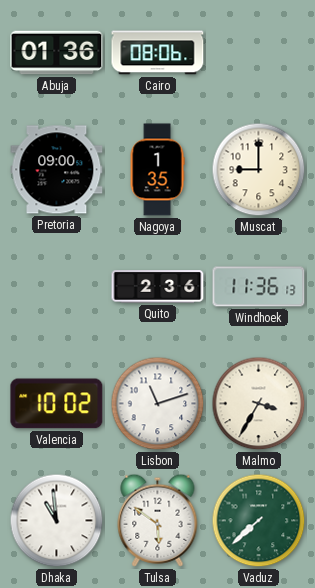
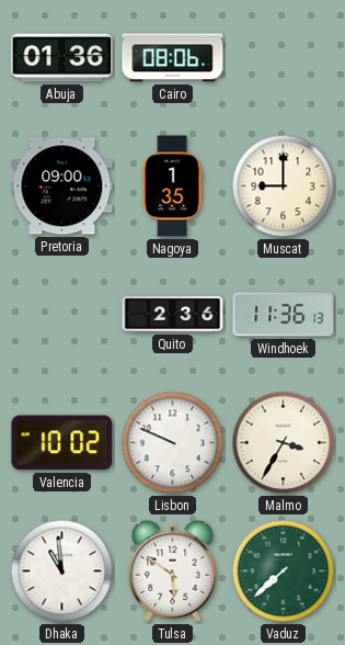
Lisbon: 11:12 -> 9:49 (173, 443)
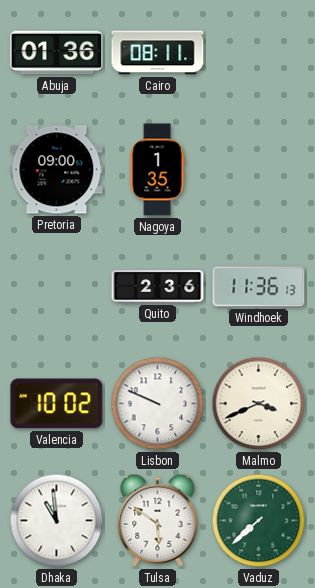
Cairo: 08:06 -> 08:11 (158, 53)
Muscat: 9:00 -> none (284, 186)
Malmo: 3:35 -> 3:41 (259, 404)
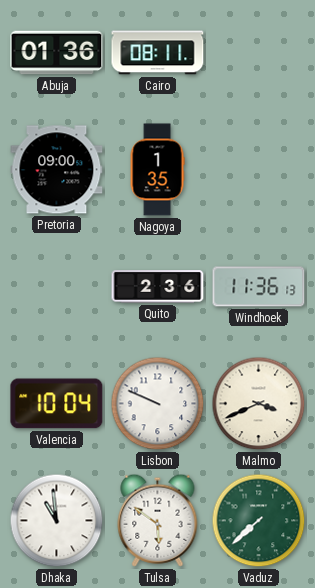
Valencia: 10:02 -> 10:04 (57, 404)
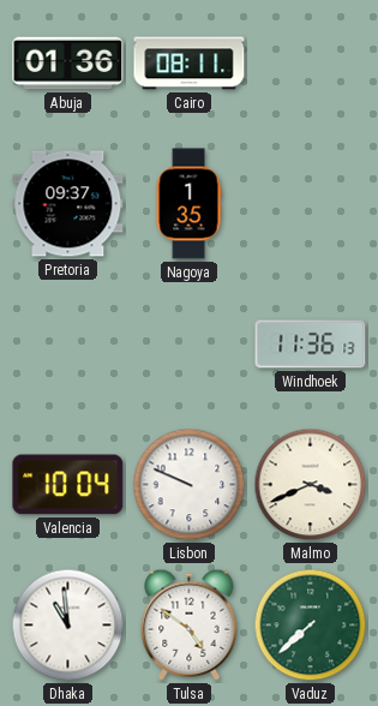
Pretoria: 09:00 -> 09:37 (68, 204)
Quito: 2:36 -> none (158, 287)
Tulsa: 5:51 -> 4:51 (190, 624)
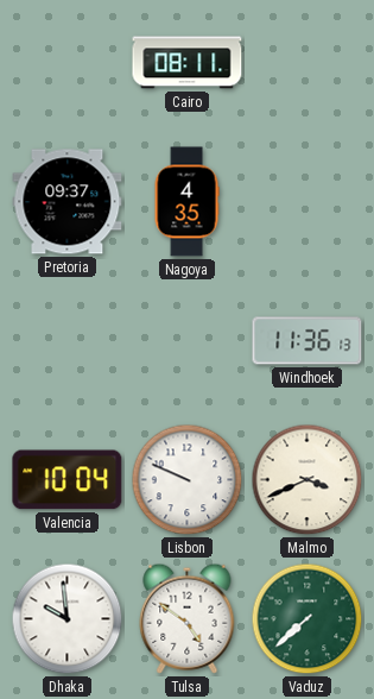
Abuja: 01:36 -> none (68, 64)
Nagoya: 1:35 -> 4:35 (186, 202)
Dhaka: 10:59 -> 9:59 (68, 619)
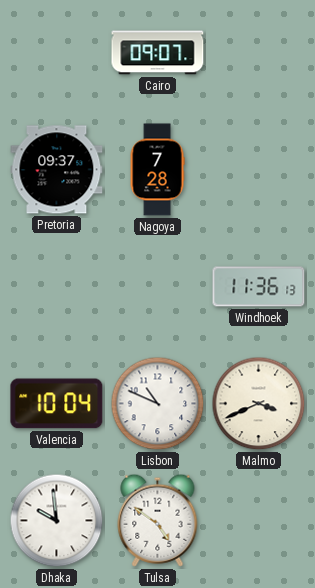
Cairo: 08:11 -> 09:07 (158, 53)
Nagoya: 4:35 -> 7:28 (157, 170)
Lisbon: 9:49 -> 10:49 (158, 404)
Vaduz: 7:38 -> none (308, 619)
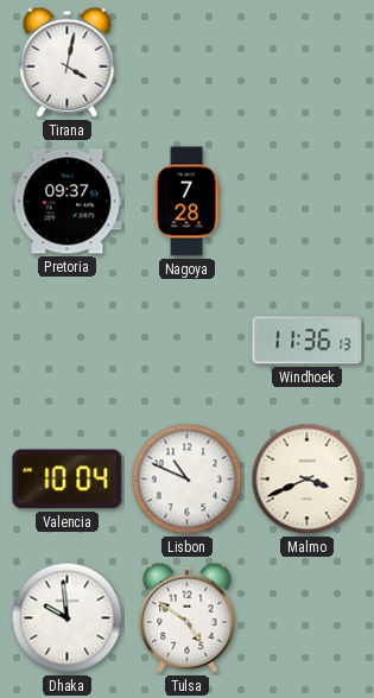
Tirana: none -> 4:02 (68, 62)
Cairo: 09:07 -> none (158, 53)
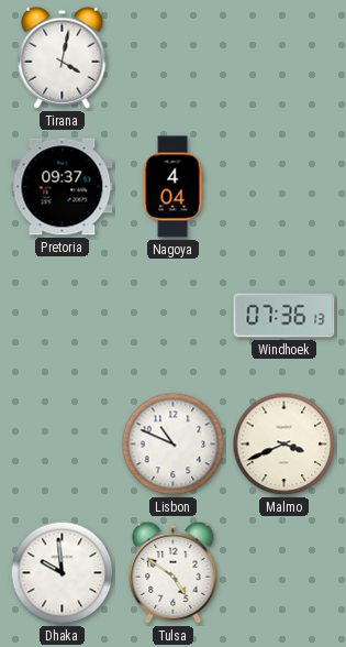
Nagoya: 7:28 -> 4:04 (172, 187)
Windhoek: 11:36 -> 07:36 (284, 316)
Valencia: 10:04 -> none (68, 480)
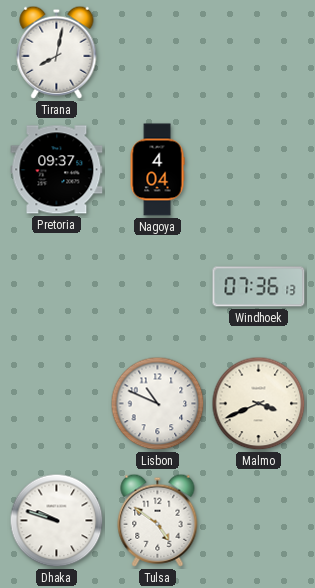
Tirana: 4:02 -> 8:02 (57, 52)
Dhaka: 9:59 -> 9:48 (57, 521)
